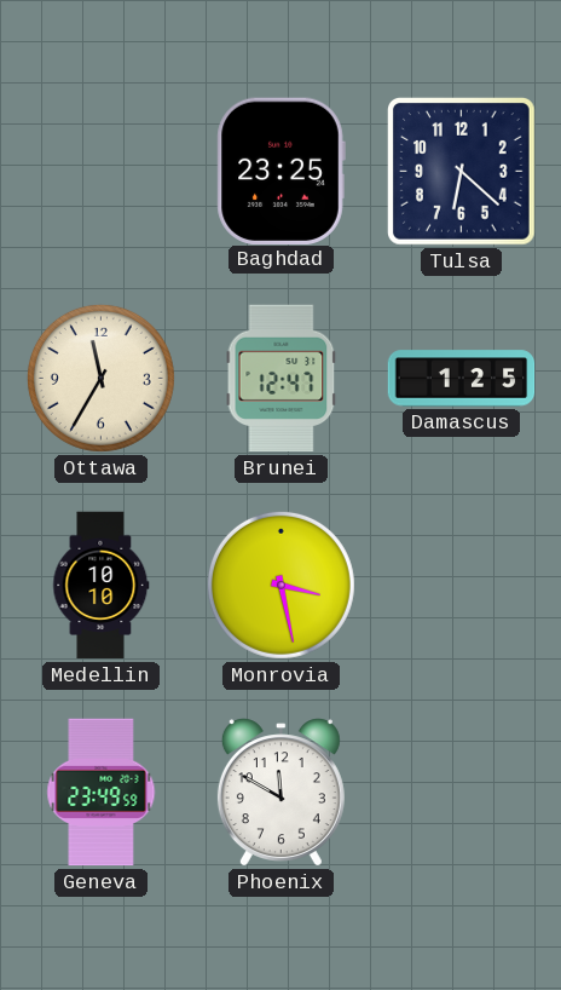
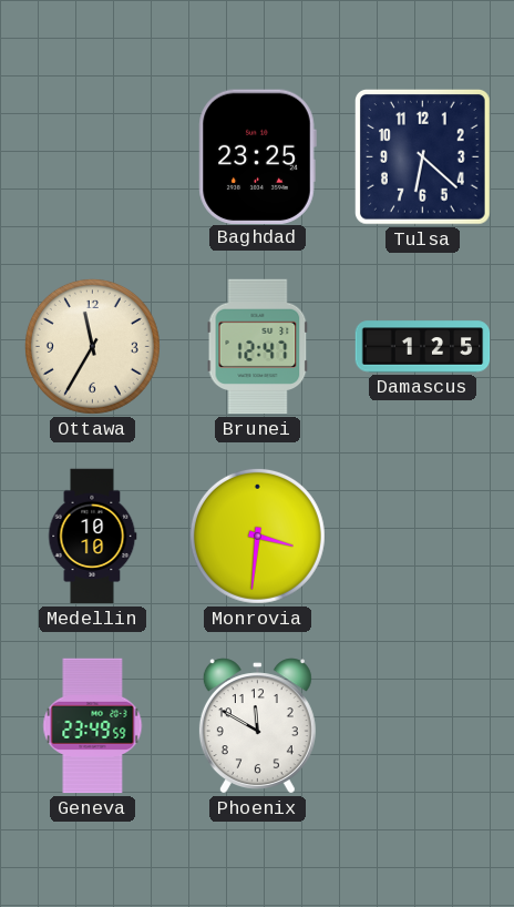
Monrovia: 3:28 -> 3:31 (257, 536)
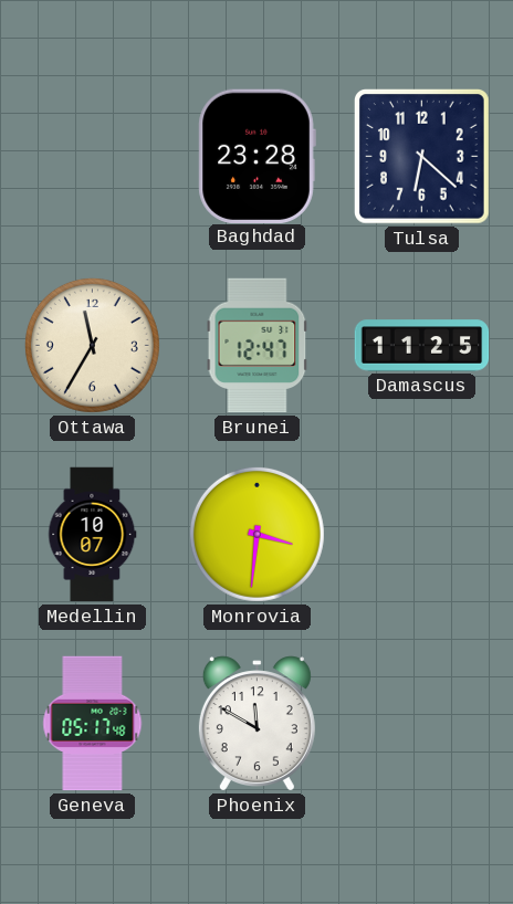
Baghdad: 23:25 -> 23:28 (256, 156)
Damascus: 1:25 -> 11:25 (422, 346)
Medellin: 10:10 -> 10:07 (93, 535)
Geneva: 23:49 -> 05:17 (93, 724)
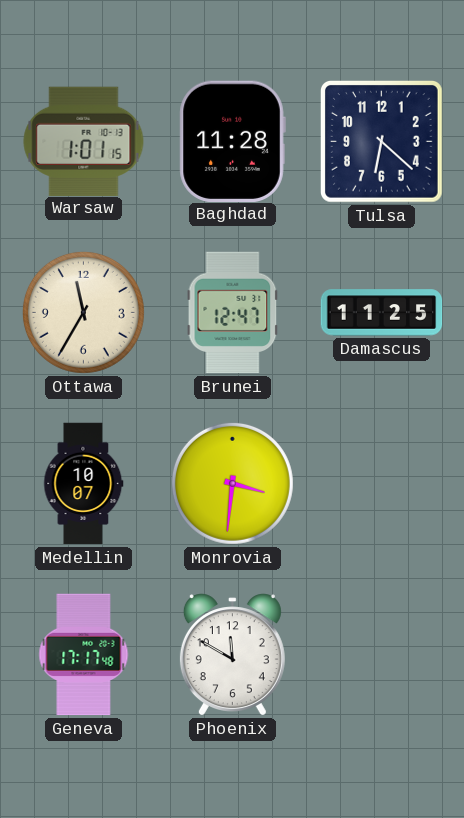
Warsaw: none -> 1:01 (84, 141)
Baghdad: 23:28 -> 11:28 (232, 141)
Geneva: 05:17 -> 17:17 (84, 655)
